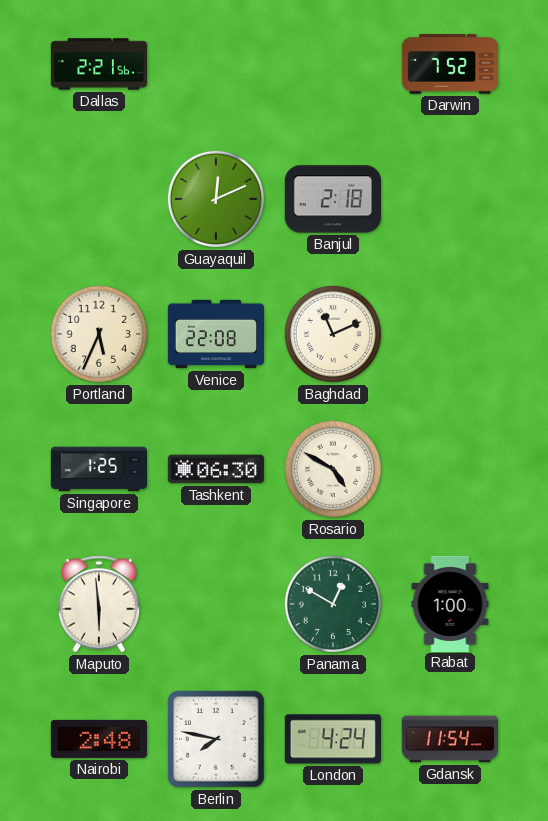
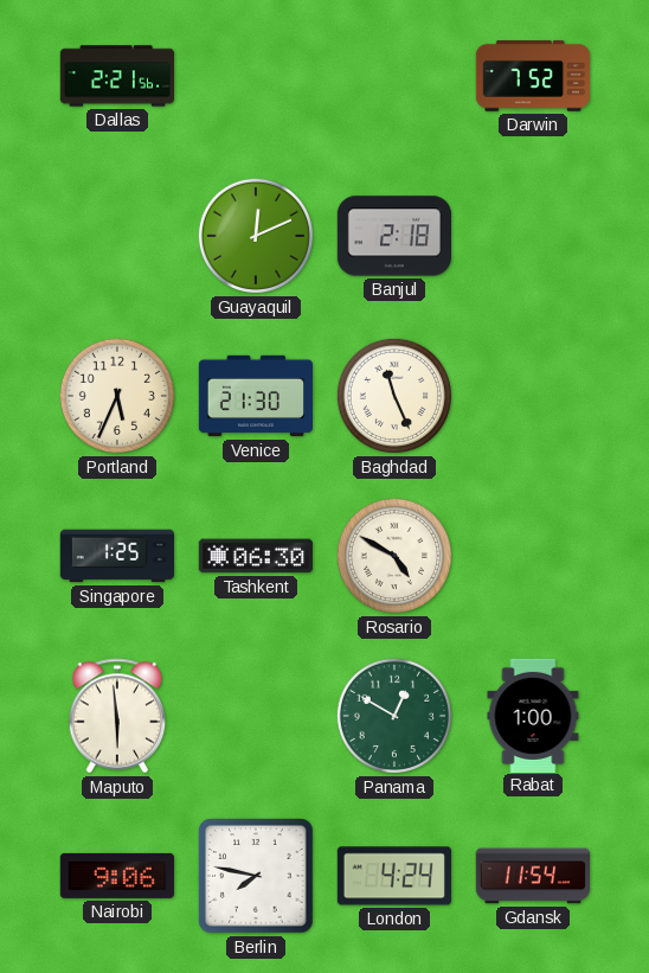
Venice: 22:08 -> 21:30 (255, 396)
Baghdad: 11:11 -> 11:26 (394, 396)
Nairobi: 2:48 -> 9:06 (117, 876)
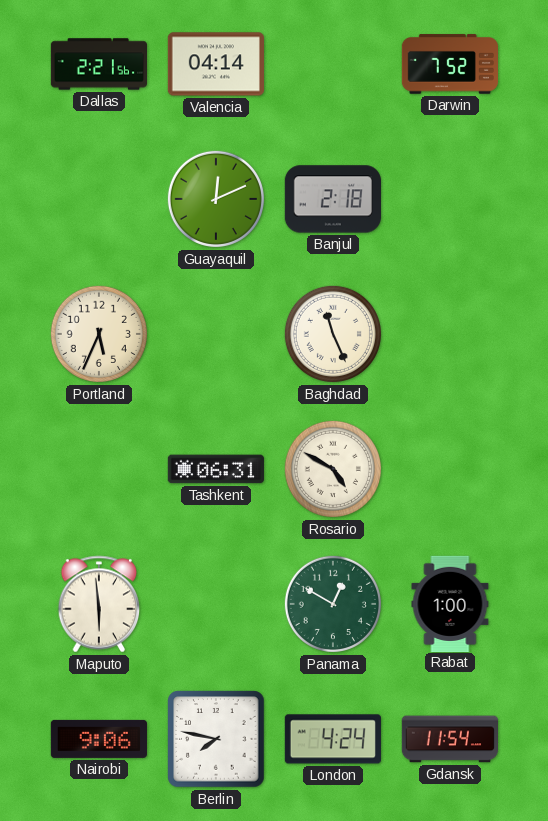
Valencia: none -> 04:14 (216, 64)
Venice: 21:30 -> none (255, 396)
Singapore: 1:25 -> none (116, 556)
Tashkent: 06:30 -> 06:31 (216, 469)
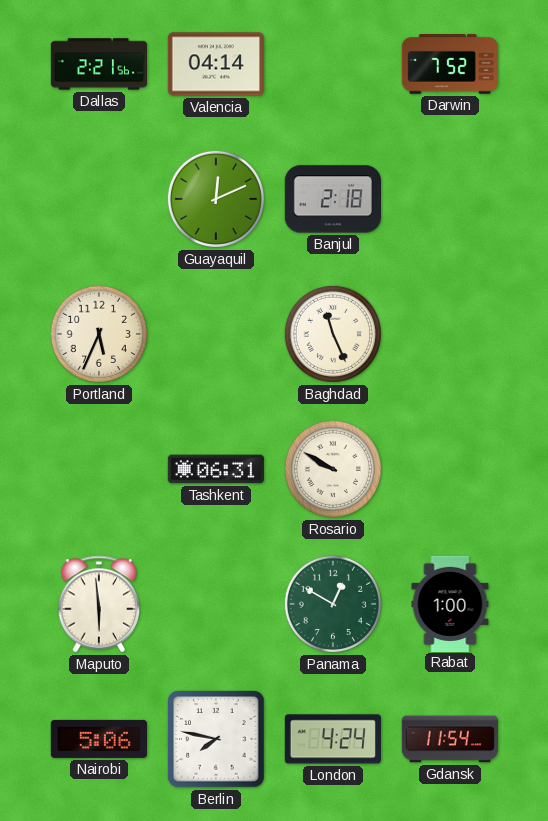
Rosario: 4:50 -> 9:50 (333, 469)
Nairobi: 9:06 -> 5:06 (99, 739)
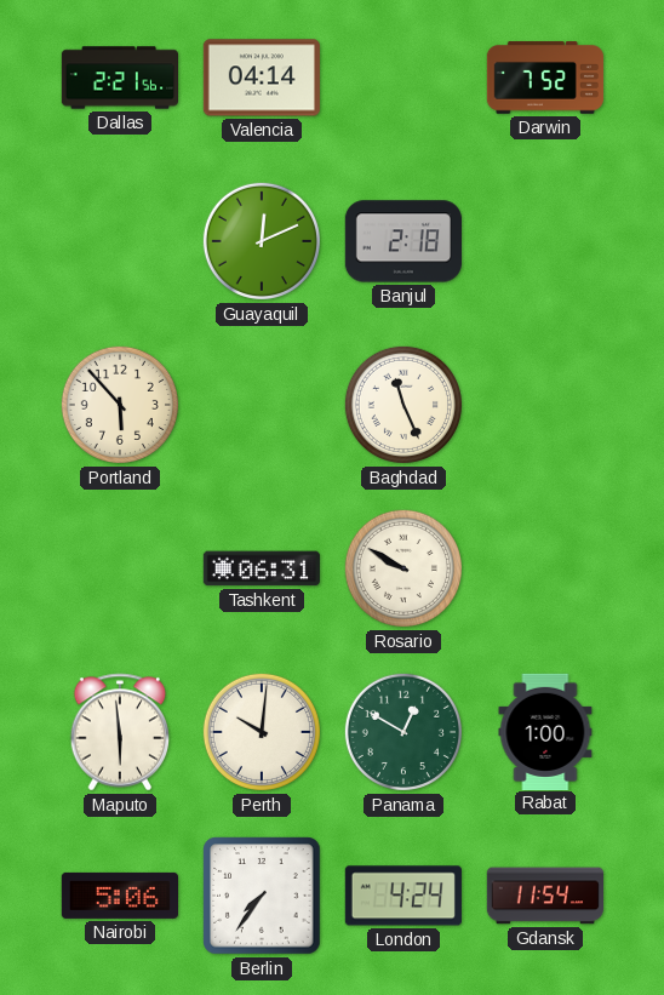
Portland: 5:34 -> 5:53 (120, 405)
Perth: none -> 10:01 (262, 732)
Berlin: 7:47 -> 7:36 (262, 896)
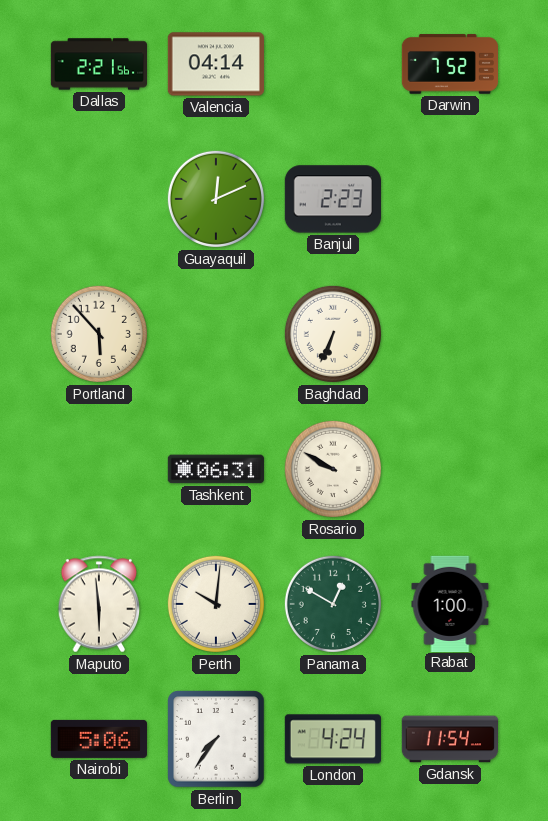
Banjul: 2:18 -> 2:23 (332, 199)
Baghdad: 11:26 -> 6:34 (333, 334)
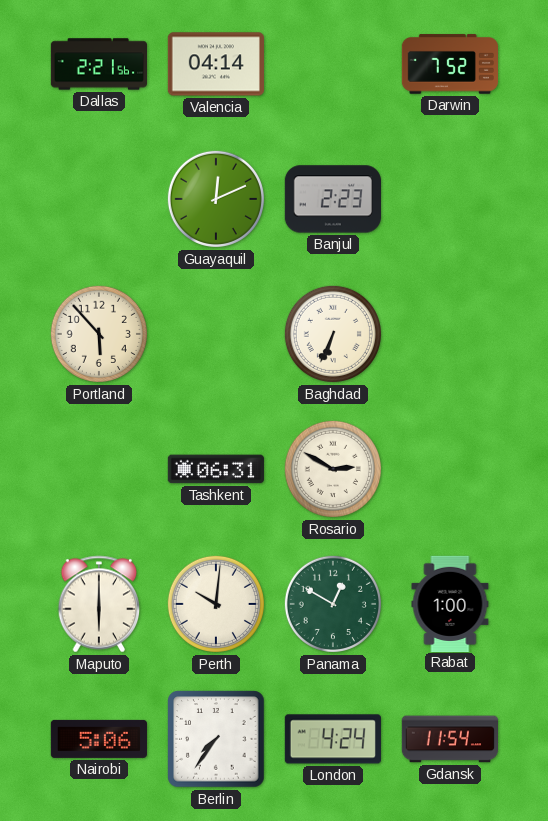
Rosario: 9:50 -> 2:50 (333, 469)
Maputo: 5:59 -> 6:00 (99, 604)
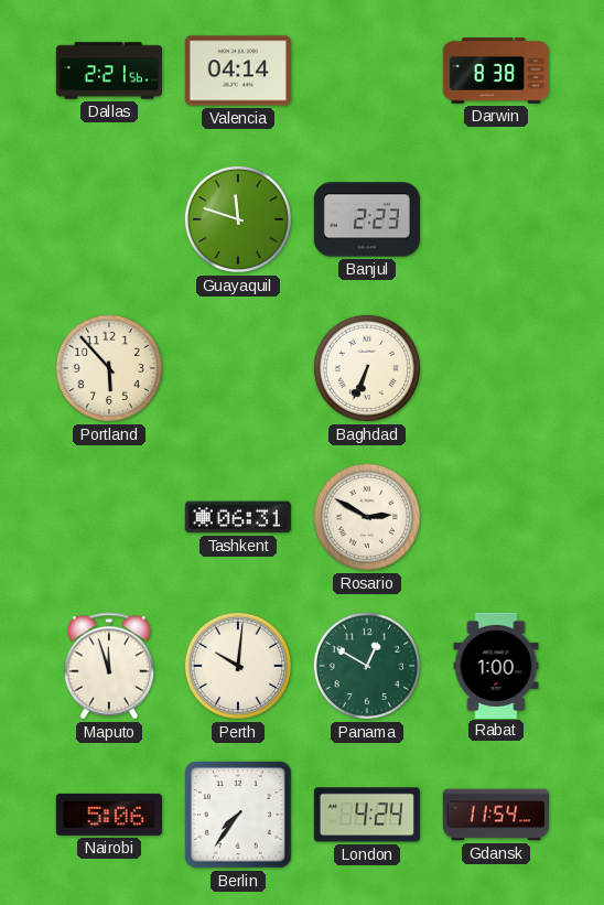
Darwin: 7:52 -> 8:38 (496, 71)
Guayaquil: 12:11 -> 11:48 (238, 219)
Maputo: 6:00 -> 11:57 (109, 666)
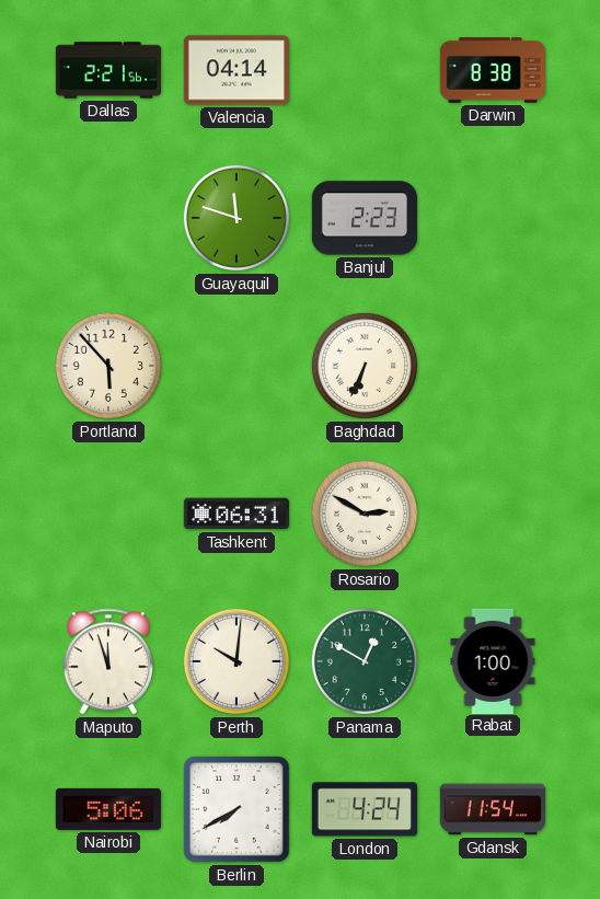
Berlin: 7:36 -> 7:40 (236, 809)
